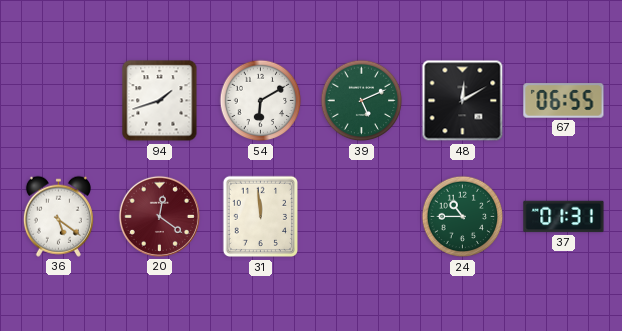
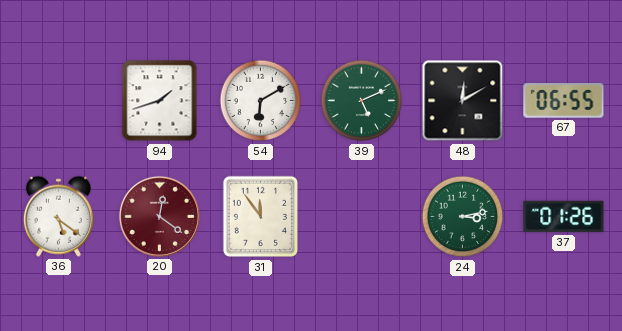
31: 11:59 -> 11:54 (260, 217)
24: 10:45 -> 3:13 (463, 217)
37: 01:31 -> 01:26 (564, 217)
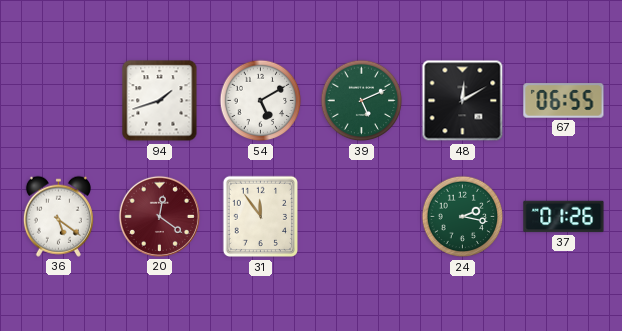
54: 6:10 -> 5:10 (261, 101)
24: 3:13 -> 2:17 (463, 217)
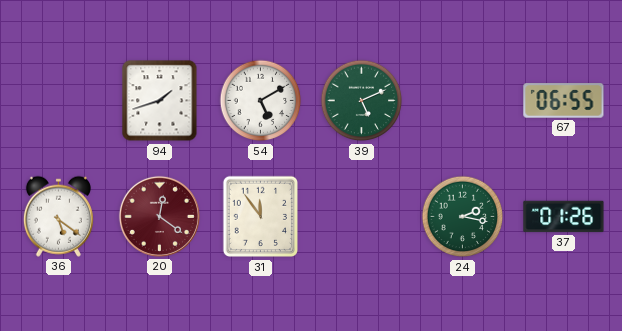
48: 12:10 -> none (463, 101)
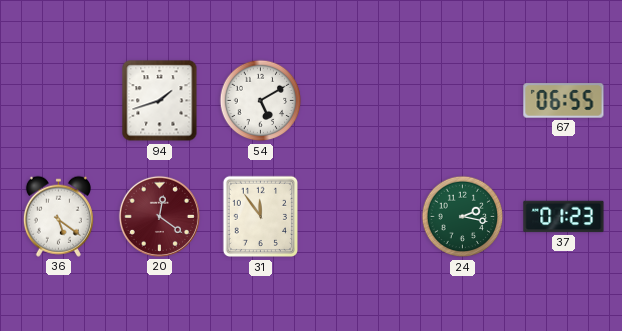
39: 5:11 -> none (362, 101)
37: 01:26 -> 01:23 (564, 217)
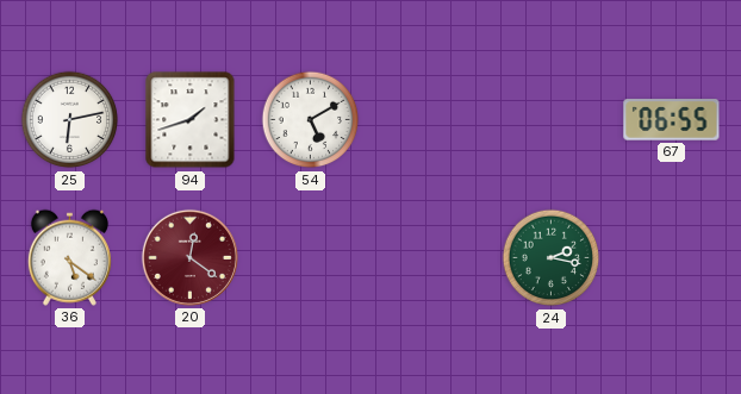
25: none -> 6:13 (70, 120)
31: 11:54 -> none (260, 217)
37: 01:23 -> none (564, 217)
